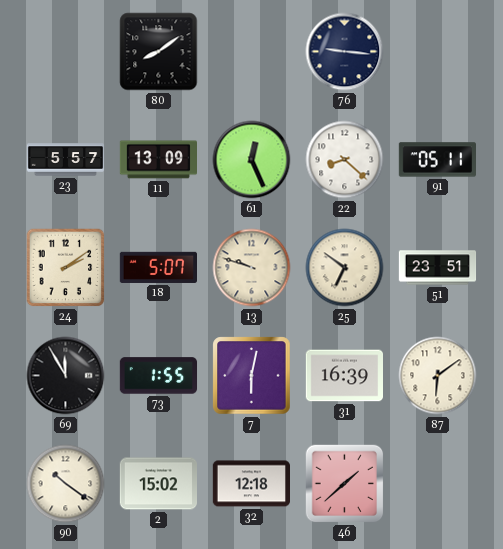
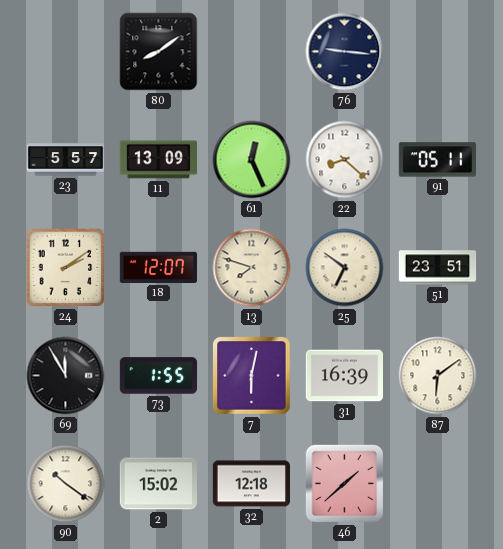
18: 5:07 -> 12:07 (158, 267)
13: 9:48 -> 7:48 (252, 268)
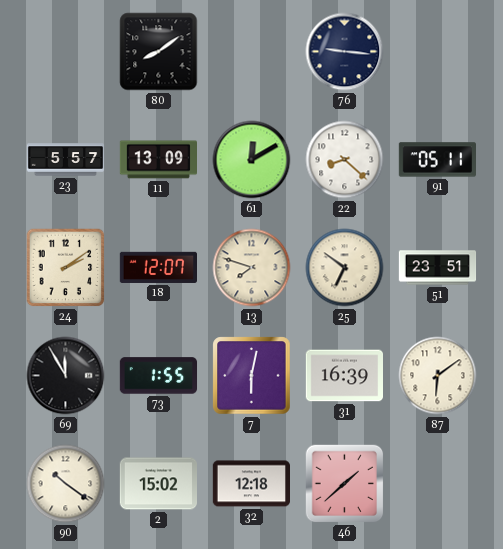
61: 12:26 -> 12:10 (252, 160)
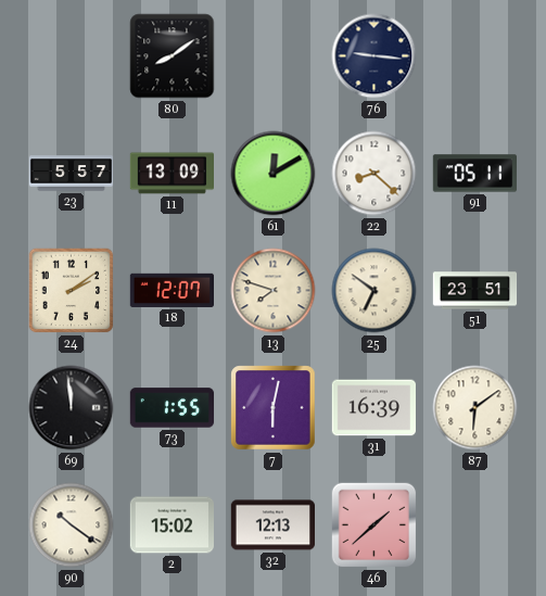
69: 11:55 -> 11:59 (72, 408)
32: 12:18 -> 12:13 (272, 525)
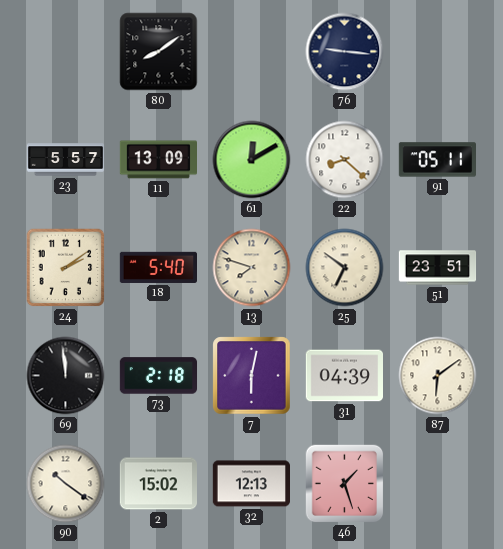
18: 12:07 -> 5:40 (158, 267)
73: 1:55 -> 2:18 (159, 376)
31: 16:39 -> 04:39 (345, 376)
46: 1:38 -> 1:27 (345, 484)
